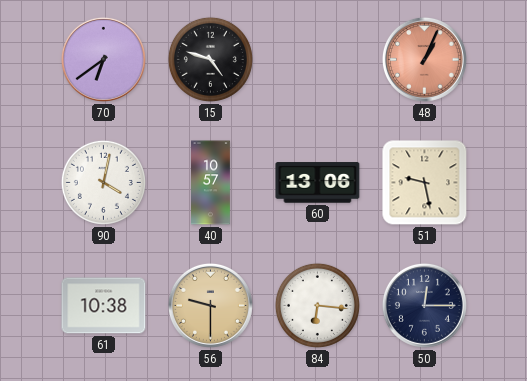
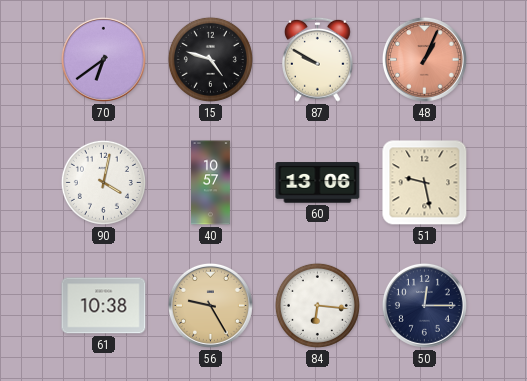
87: none -> 9:50 (317, 59)
56: 9:30 -> 9:25 (210, 305)
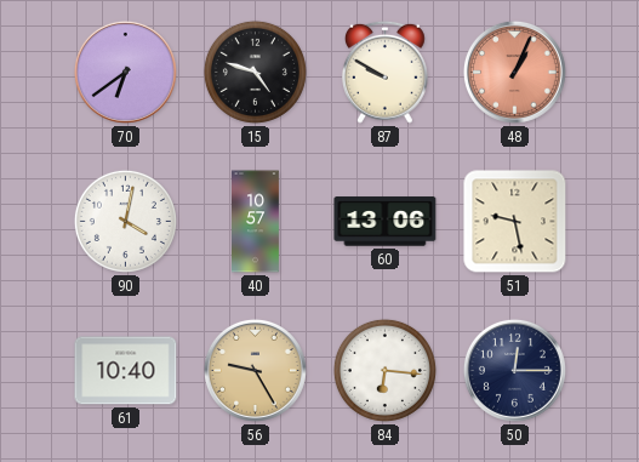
61: 10:38 -> 10:40 (126, 371)
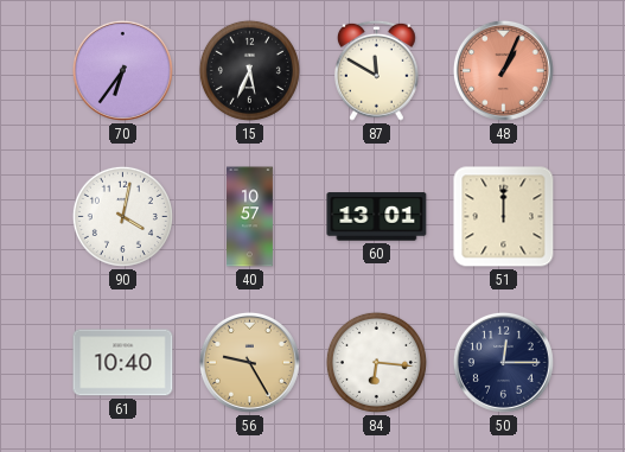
70: 6:39 -> 6:36 (122, 70)
15: 4:48 -> 5:34 (249, 70)
87: 9:50 -> 11:50 (376, 70)
60: 13:06 -> 13:01 (377, 217)
51: 9:28 -> 12:00 (504, 217)
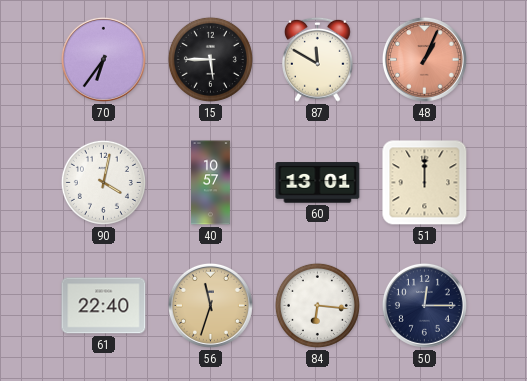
15: 5:34 -> 5:45 (210, 59)
61: 10:40 -> 22:40 (104, 306)
56: 9:25 -> 11:33 (210, 305)
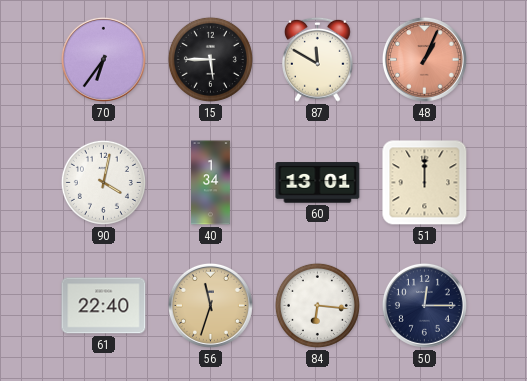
40: 10:57 -> 1:34 (211, 183)
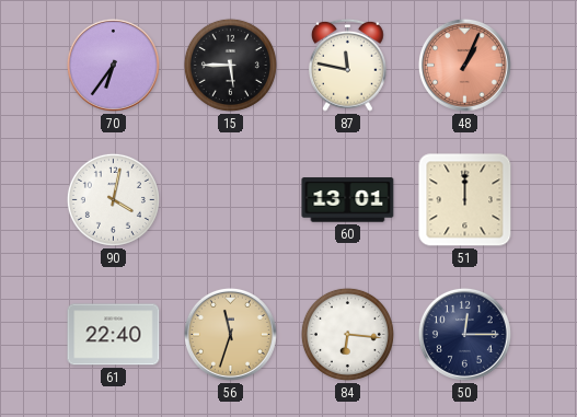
87: 11:50 -> 11:47 (347, 65)
40: 1:34 -> none (211, 183)
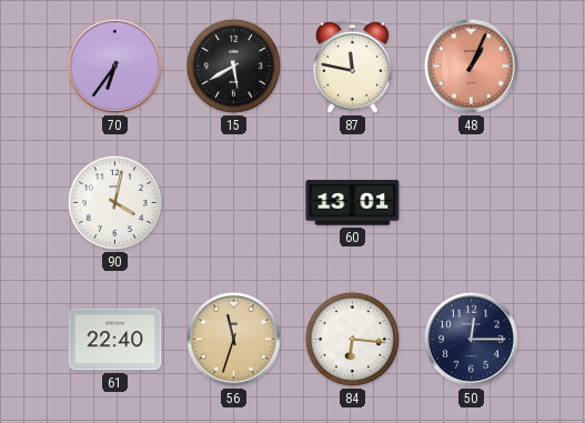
15: 5:45 -> 5:40 (233, 66)
51: 12:00 -> none (465, 200)
